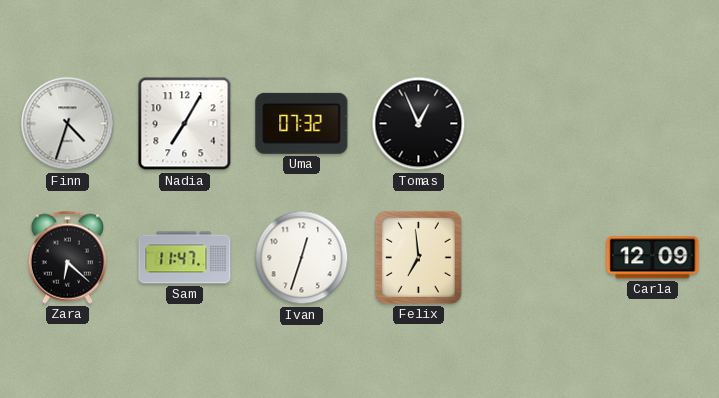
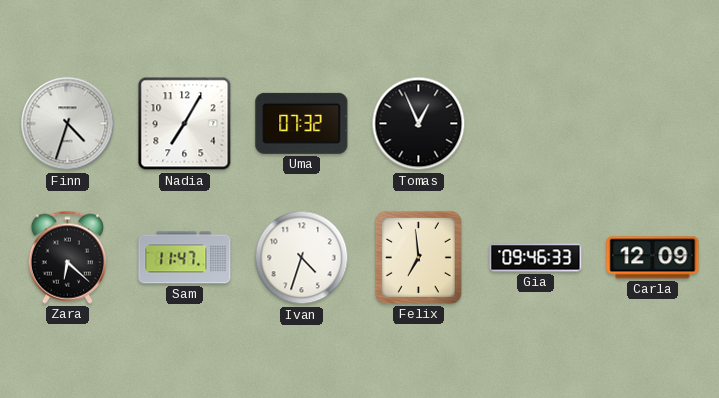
Ivan: 12:33 -> 4:33 (302, 258)
Gia: none -> 09:46 (536, 258)
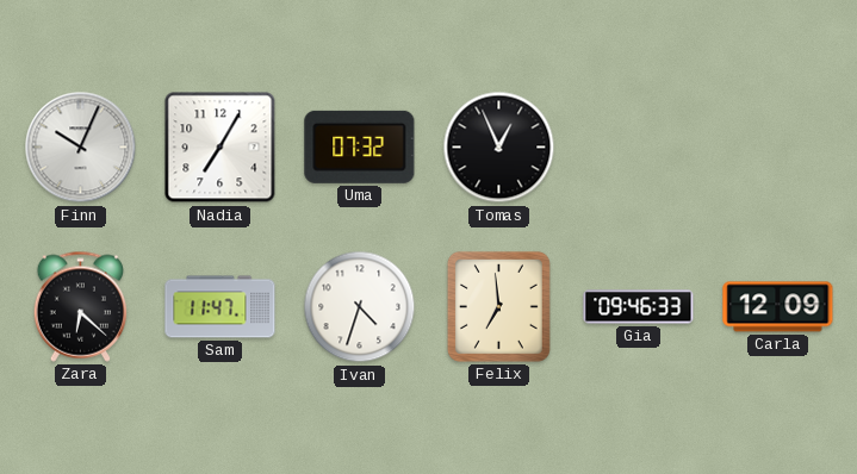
Finn: 4:33 -> 10:04 (81, 148)
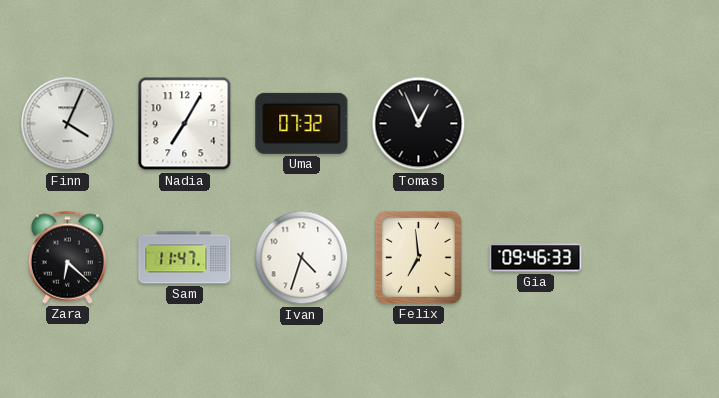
Finn: 10:04 -> 4:04 (68, 124)
Carla: 12:09 -> none (778, 307)
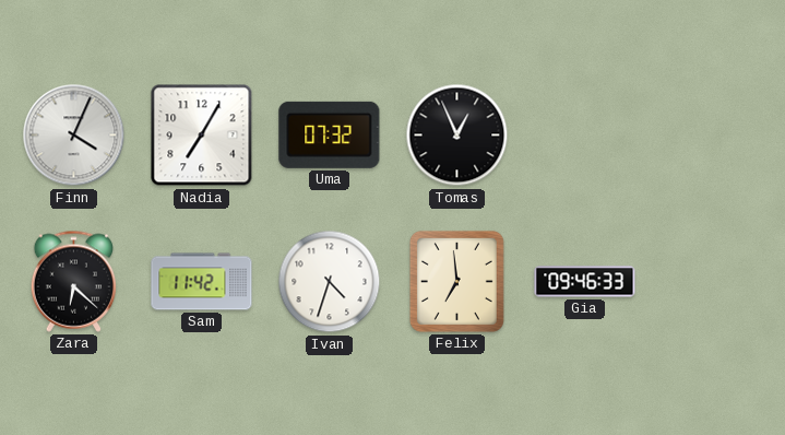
Sam: 11:47 -> 11:42 (202, 282)
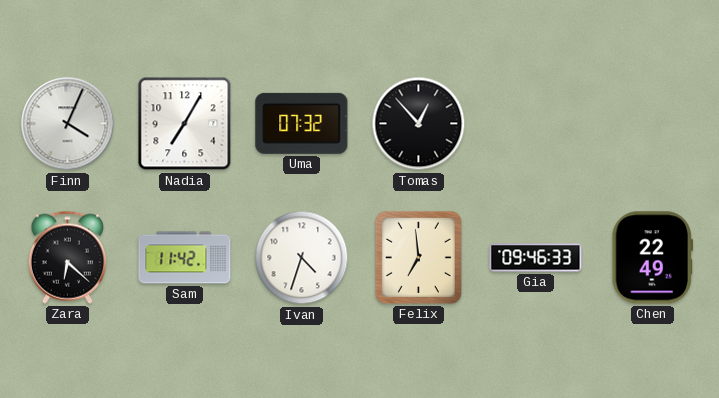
Tomas: 12:56 -> 12:53 (419, 124)
Chen: none -> 22:49 (652, 258)
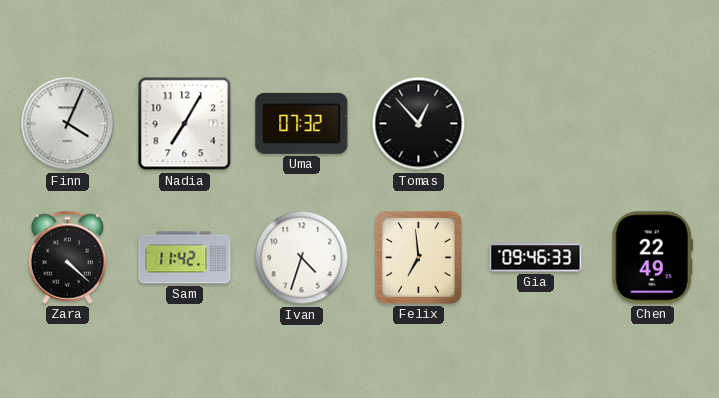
Zara: 6:22 -> 4:22 (67, 257)
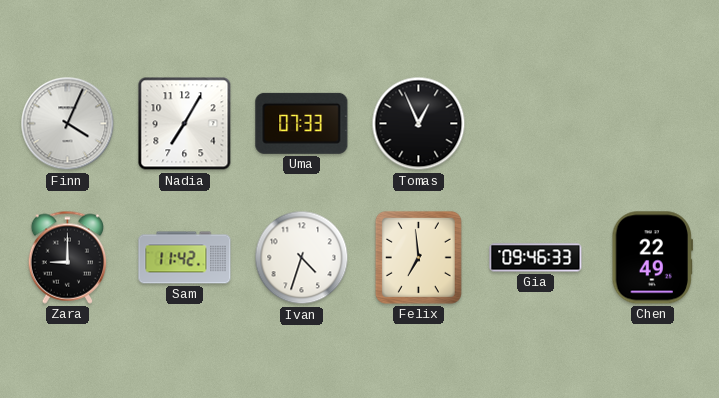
Uma: 07:32 -> 07:33 (302, 123)
Tomas: 12:53 -> 12:56 (419, 124)
Zara: 4:22 -> 9:00 (67, 257)
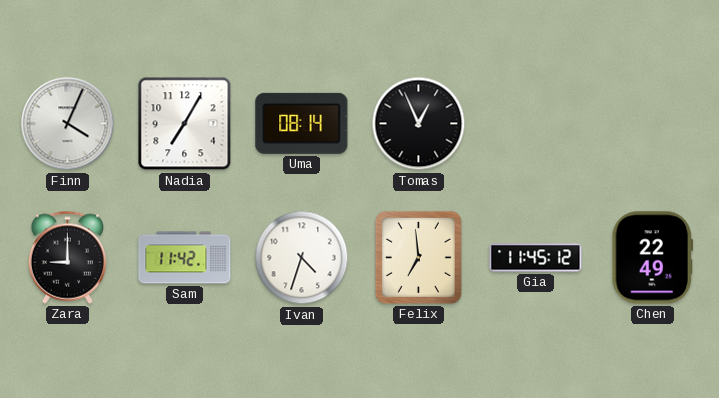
Uma: 07:33 -> 08:14 (302, 123)
Gia: 09:46 -> 11:45 (536, 258)
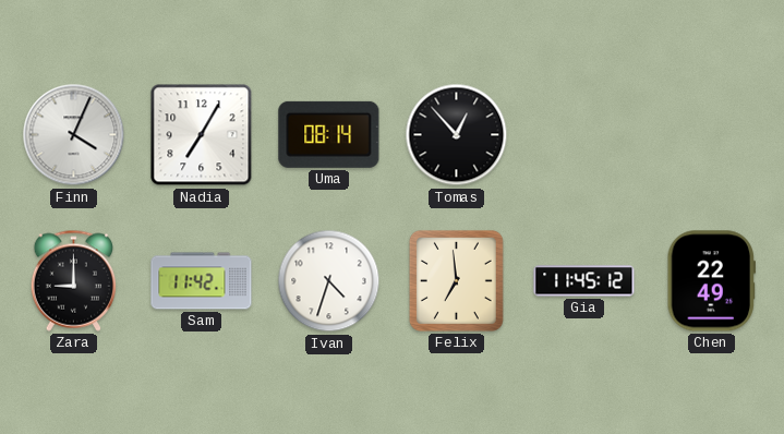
Tomas: 12:56 -> 12:53 (457, 135)
